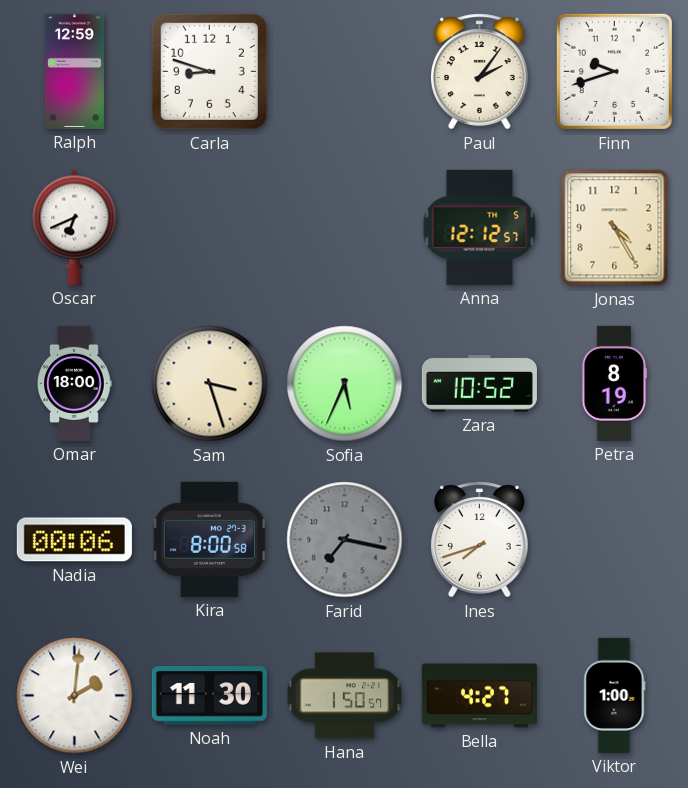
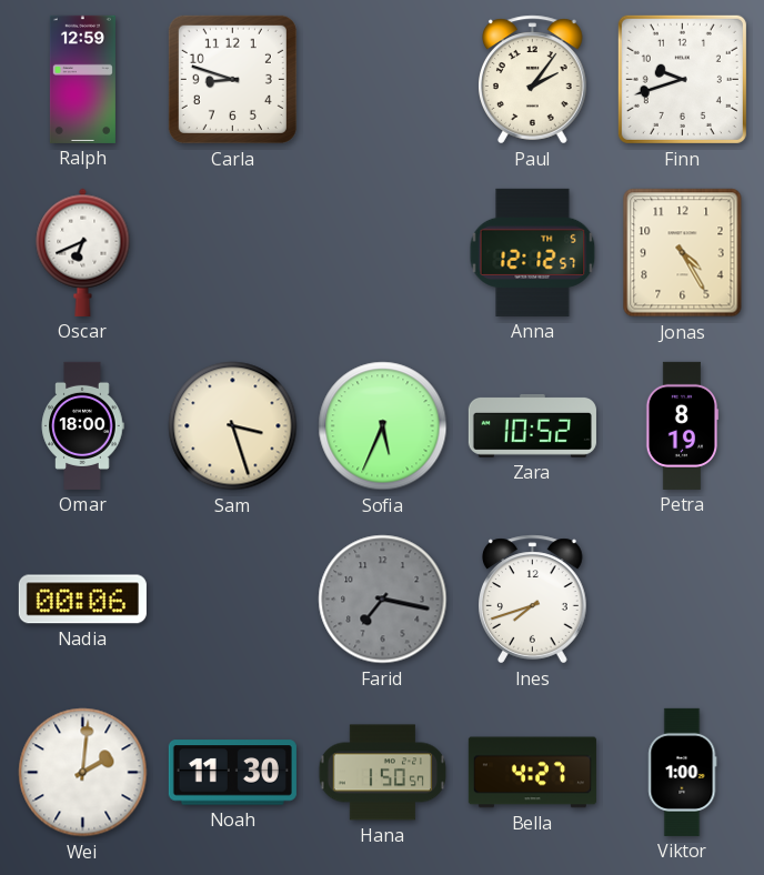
Kira: 8:00 -> none (209, 539)
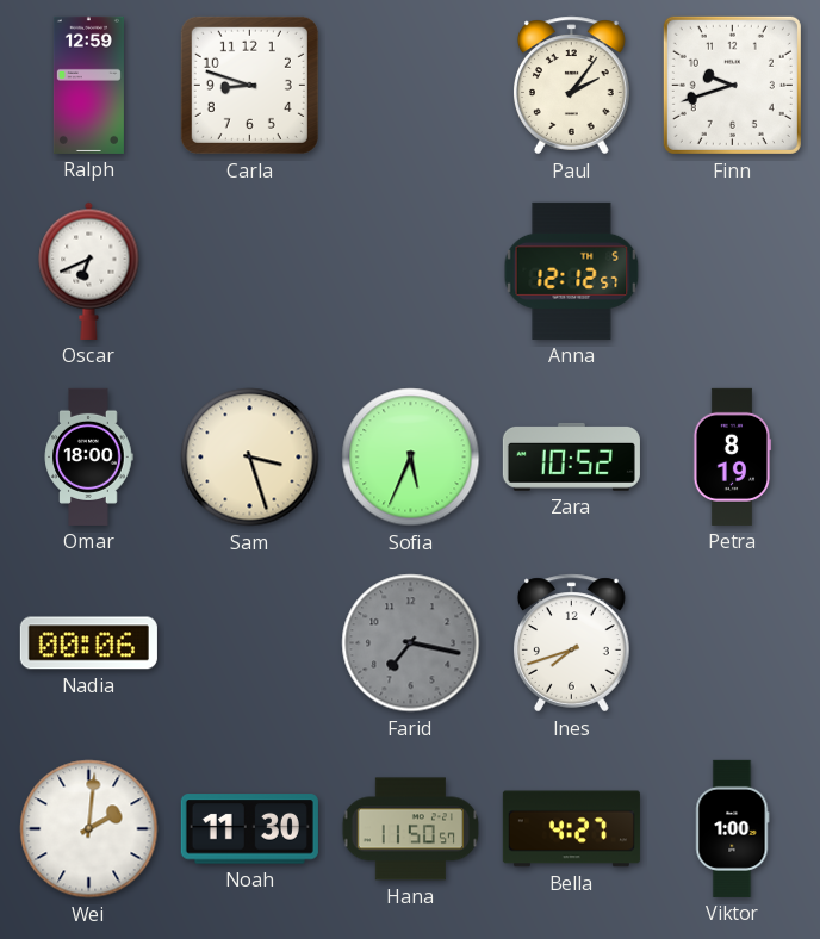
Jonas: 4:25 -> none (683, 253)
Hana: 1:50 -> 11:50 (411, 829)
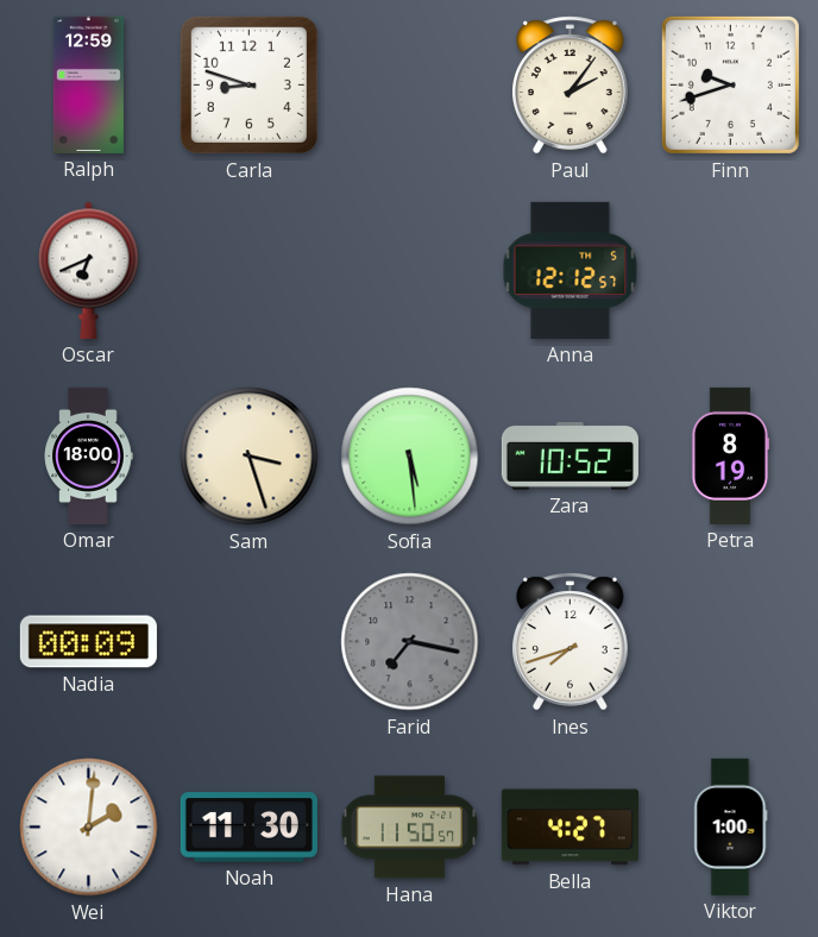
Sofia: 5:34 -> 5:29 (410, 457)
Nadia: 00:06 -> 00:09 (88, 642)
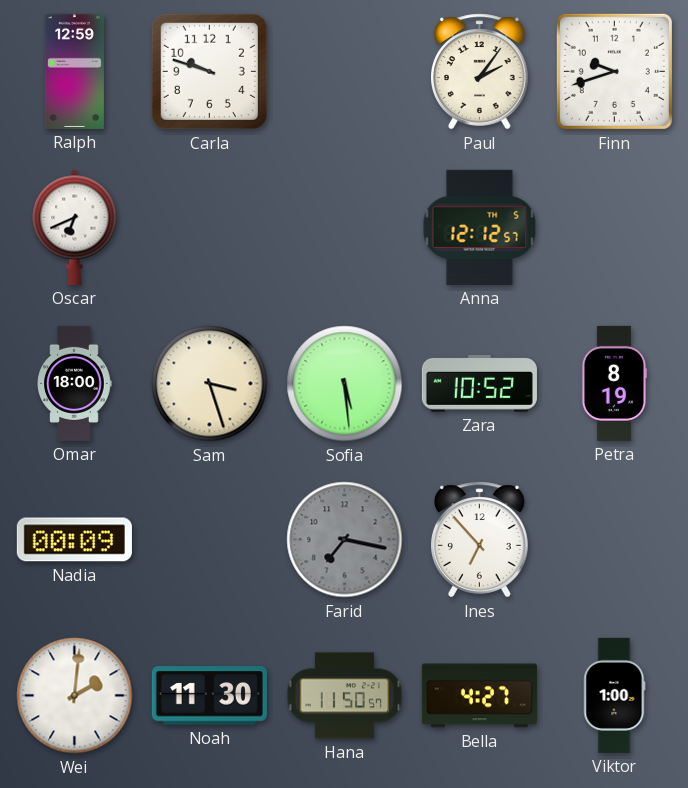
Carla: 8:48 -> 9:48 (209, 71)
Ines: 7:42 -> 6:53 (480, 540)
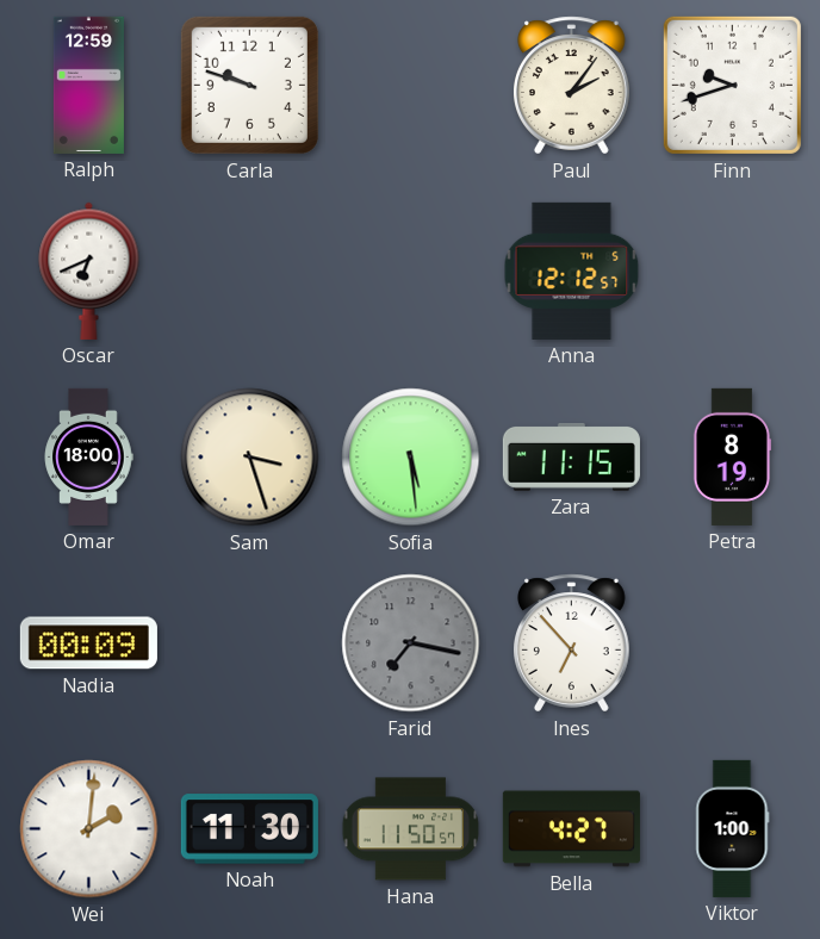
Zara: 10:52 -> 11:15 (571, 456)
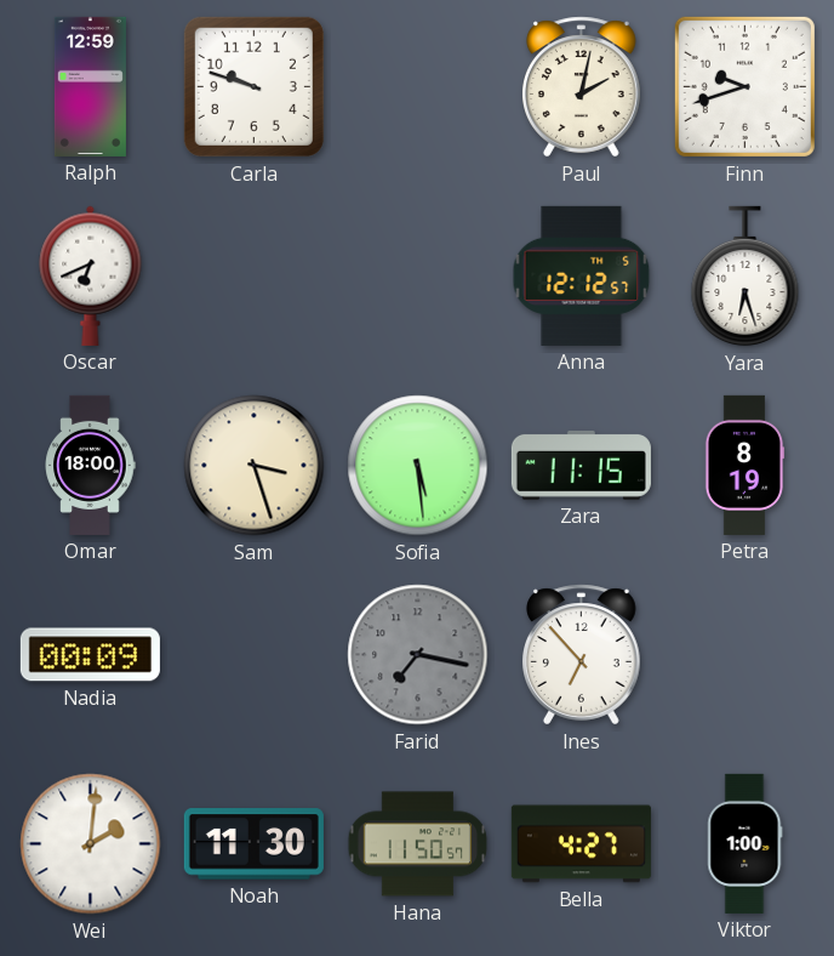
Paul: 2:06 -> 2:02 (582, 87)
Yara: none -> 6:27 (746, 277)
